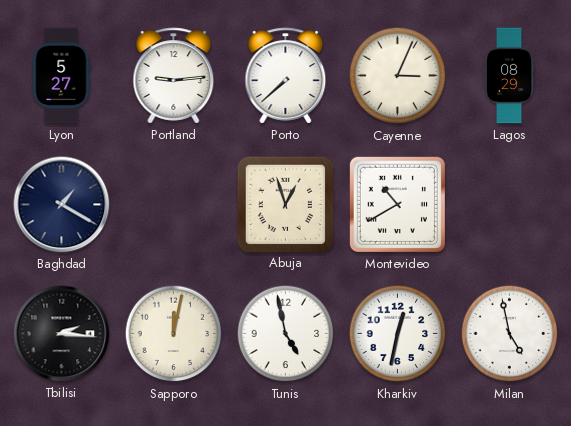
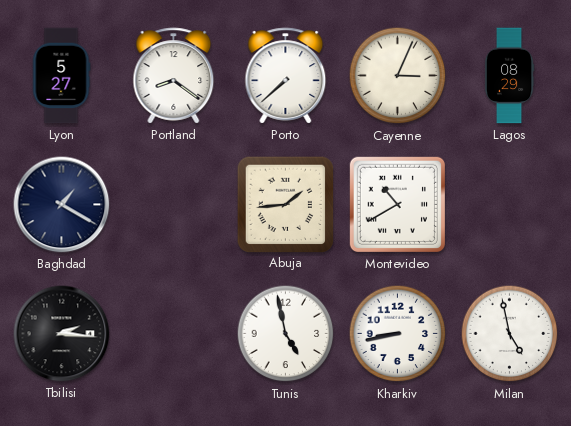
Portland: 9:14 -> 8:21 (174, 76)
Abuja: 12:57 -> 1:44 (285, 204)
Sapporo: 12:02 -> none (174, 334)
Kharkiv: 12:32 -> 8:43 (398, 334)
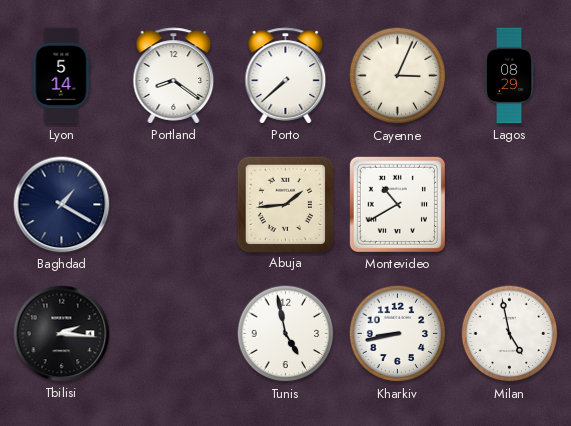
Lyon: 5:27 -> 5:14 (61, 76)
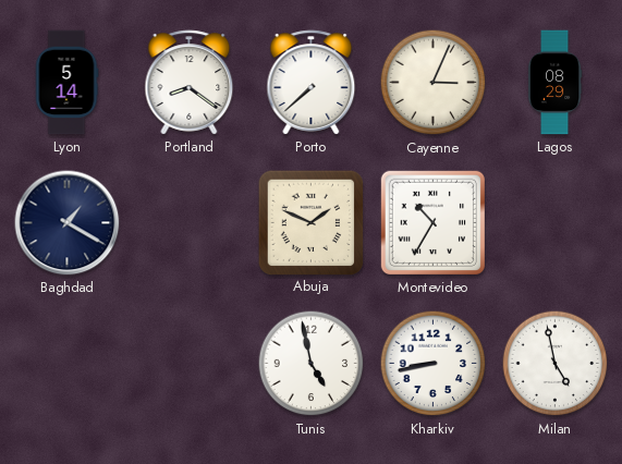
Abuja: 1:44 -> 1:49 (310, 222)
Montevideo: 10:40 -> 10:35 (432, 222)
Tbilisi: 2:16 -> none (62, 334)
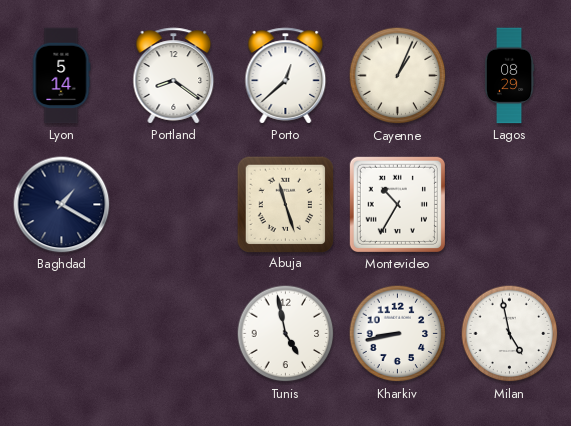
Porto: 7:38 -> 12:38 (286, 76)
Cayenne: 3:04 -> 1:04 (398, 76)
Abuja: 1:49 -> 11:27 (285, 204)
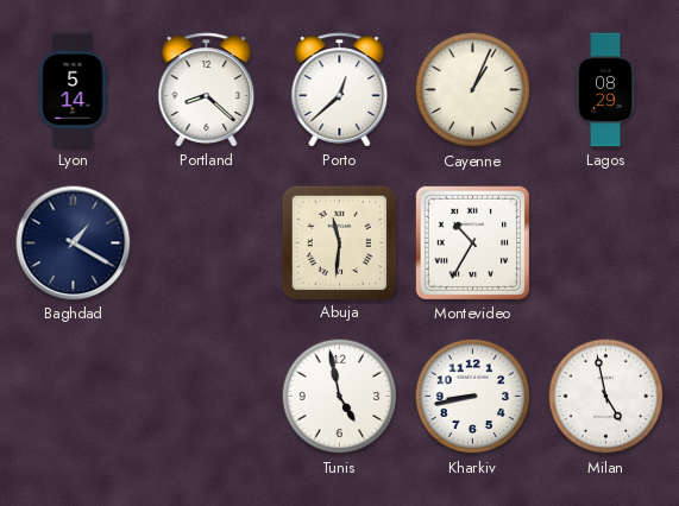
Portland: 8:21 -> 8:22 (207, 90)
Abuja: 11:27 -> 11:31 (339, 242)
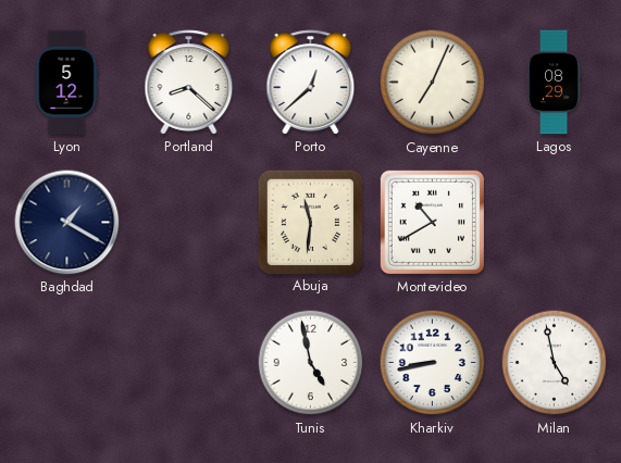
Lyon: 5:14 -> 5:12 (66, 83)
Cayenne: 1:04 -> 7:04 (433, 83)
Montevideo: 10:35 -> 10:40 (432, 222)
